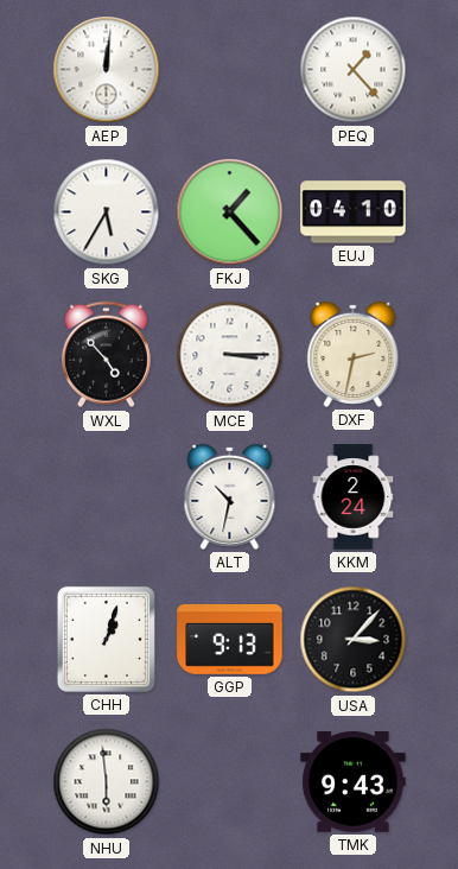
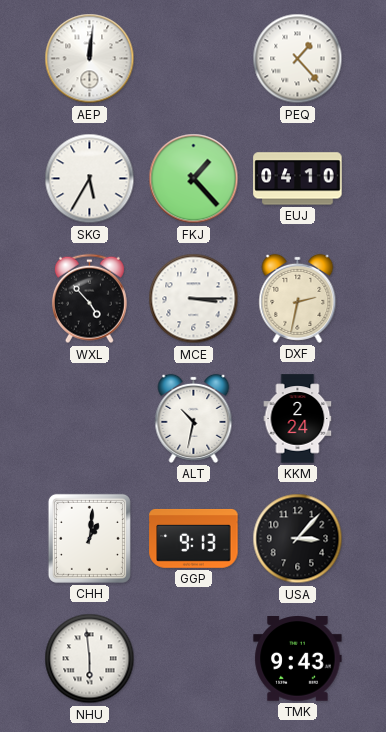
CHH: 1:03 -> 1:01 (89, 538)
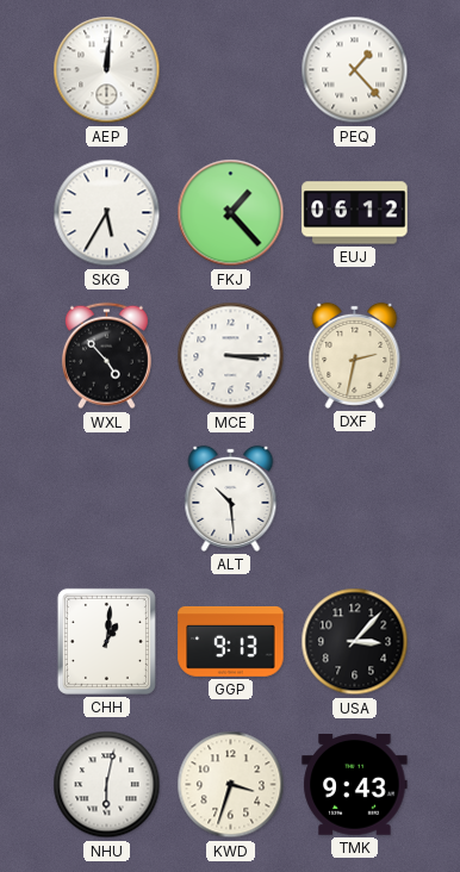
EUJ: 04:10 -> 06:12 (355, 213)
ALT: 10:32 -> 10:29 (231, 498)
KKM: 2:24 -> none (298, 419)
NHU: 5:59 -> 6:02 (107, 785)
KWD: none -> 3:33 (231, 785)
